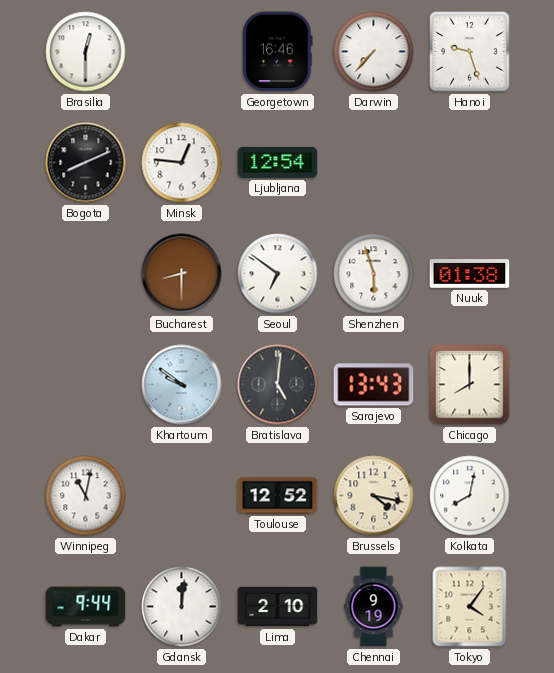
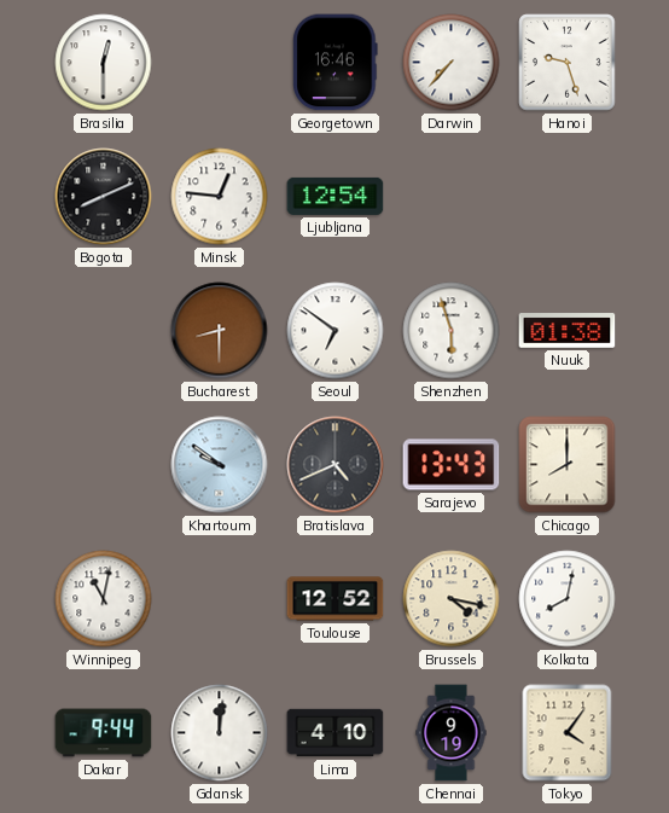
Bratislava: 5:01 -> 4:41 (336, 465)
Lima: 2:10 -> 4:10 (336, 733)
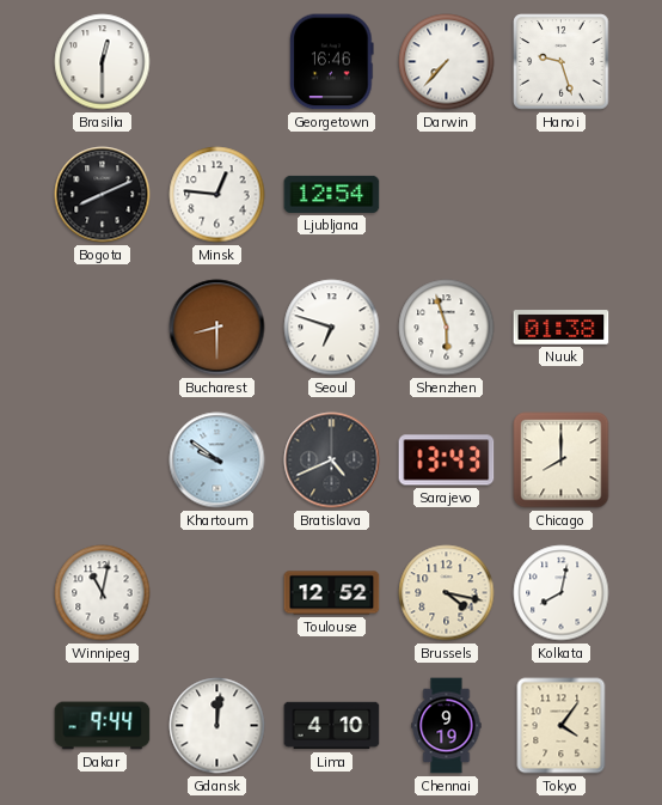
Seoul: 6:51 -> 6:48 (332, 328)
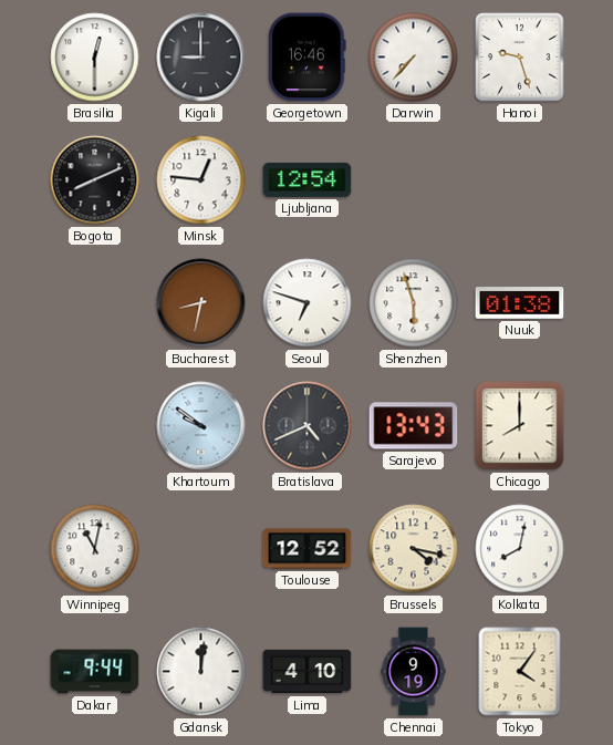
Kigali: none -> 9:00 (201, 58)
Bucharest: 8:30 -> 8:32 (201, 303)
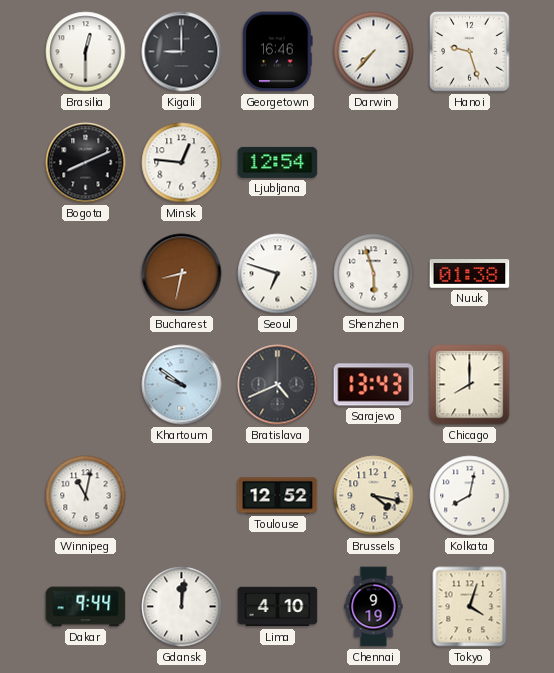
Tokyo: 4:06 -> 4:03 (470, 607)
